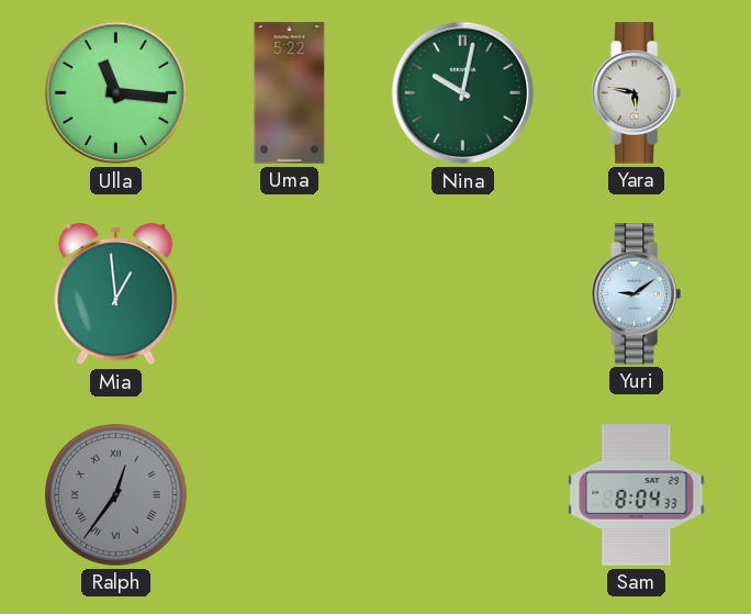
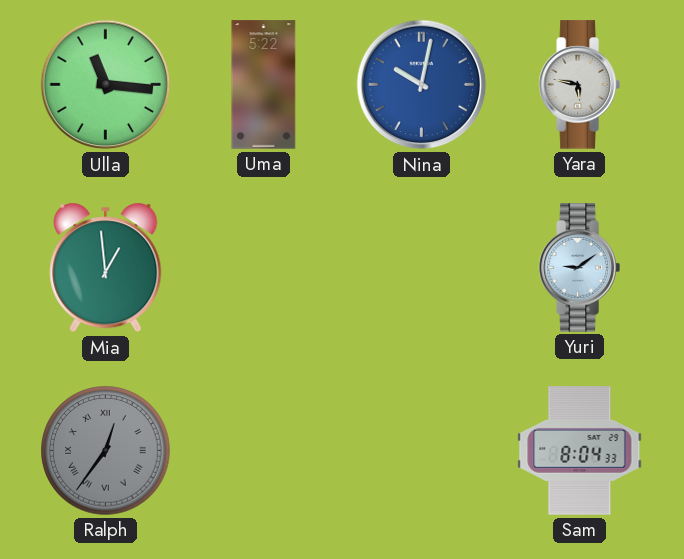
Nina dial: green -> blue (422, 85)
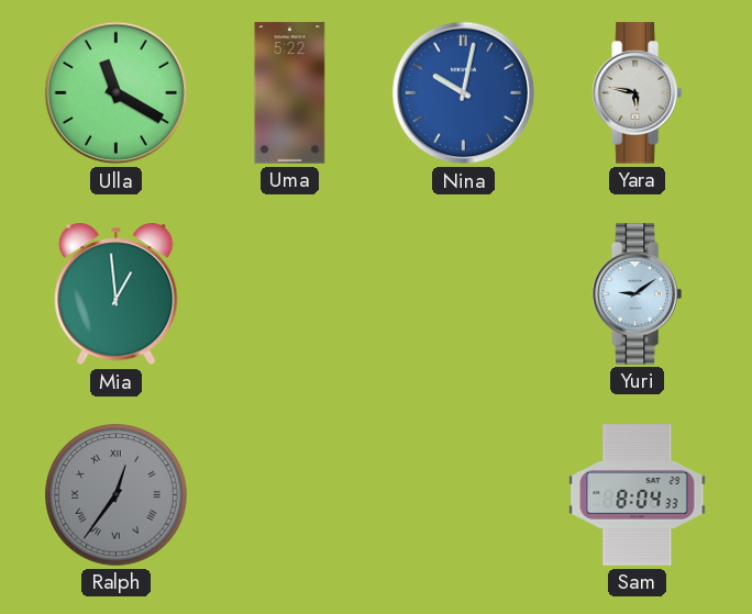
Ulla: 11:16 -> 11:20 (117, 93)
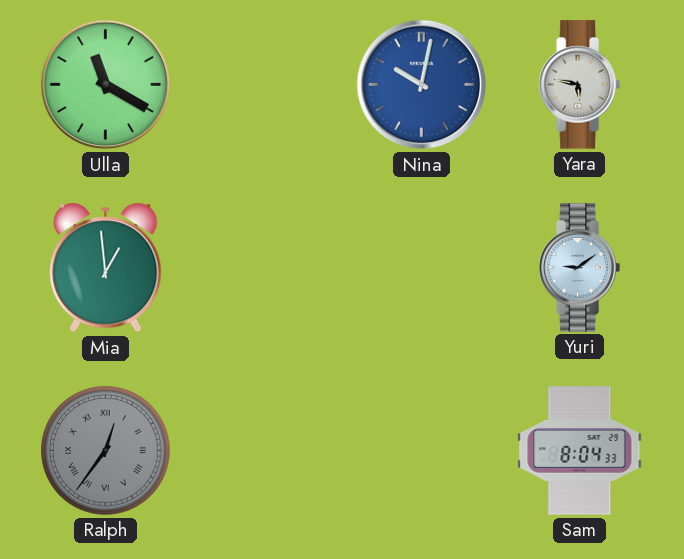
Uma: 5:22 -> none (290, 93)
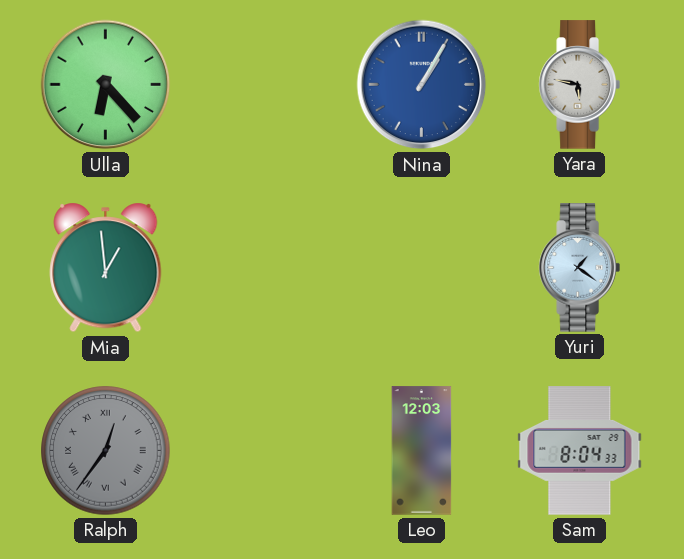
Ulla: 11:20 -> 6:23 (106, 85)
Nina: 10:02 -> 1:05 (422, 85)
Yuri: 9:09 -> 1:21 (579, 268)
Leo: none -> 12:03 (422, 451)
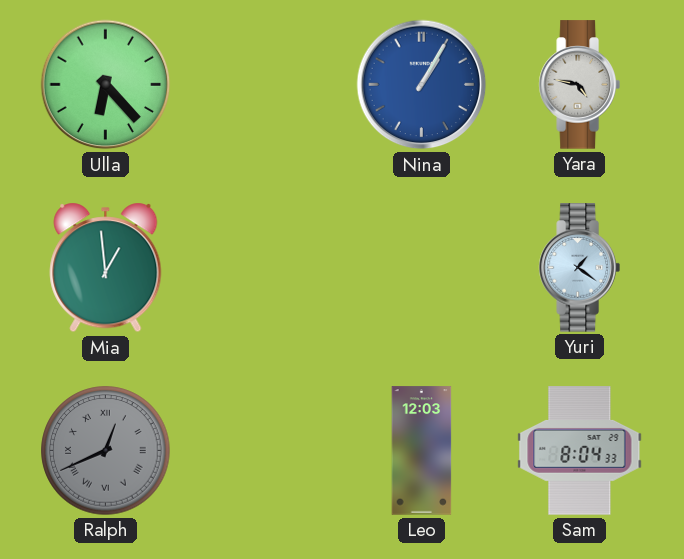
Yara: 5:47 -> 4:47 (579, 85)
Ralph: 12:36 -> 12:41 (106, 451)
